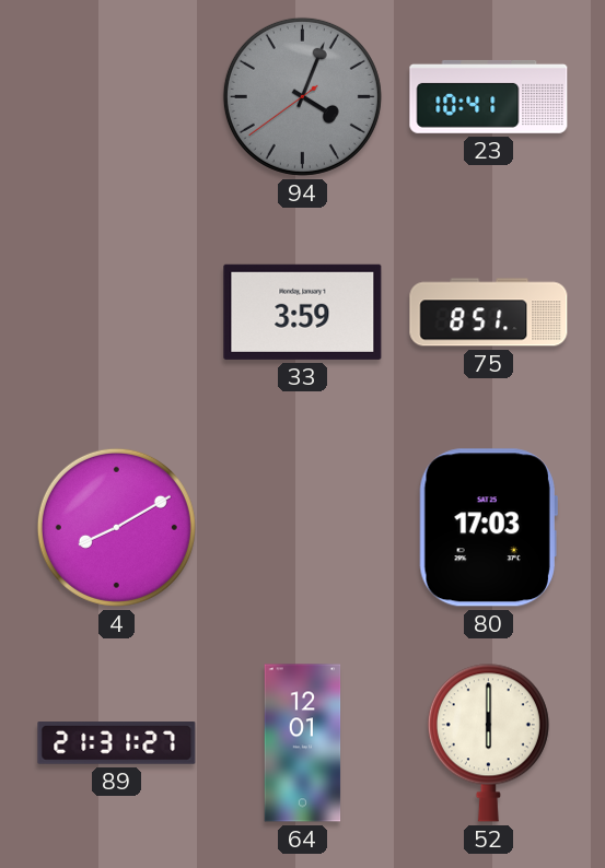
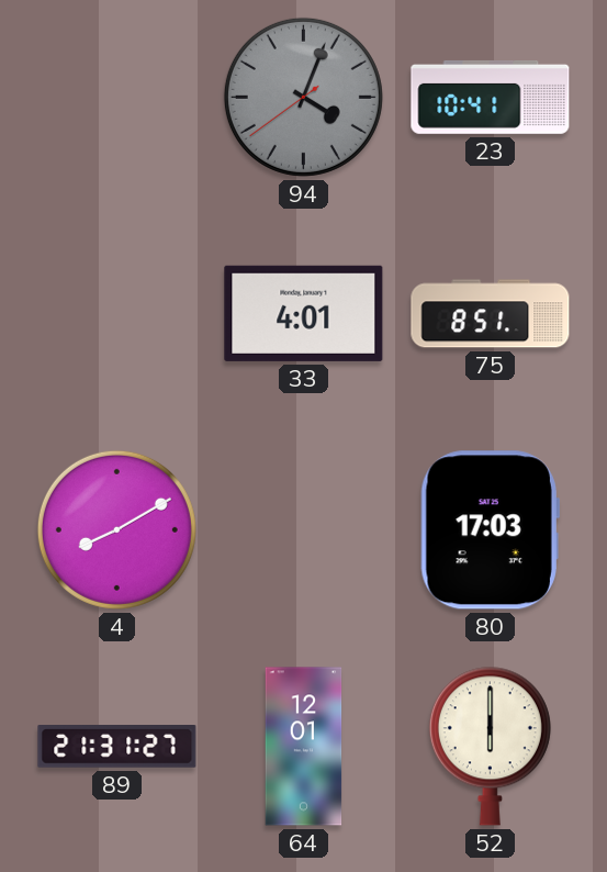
33: 3:59 -> 4:01 (304, 313)
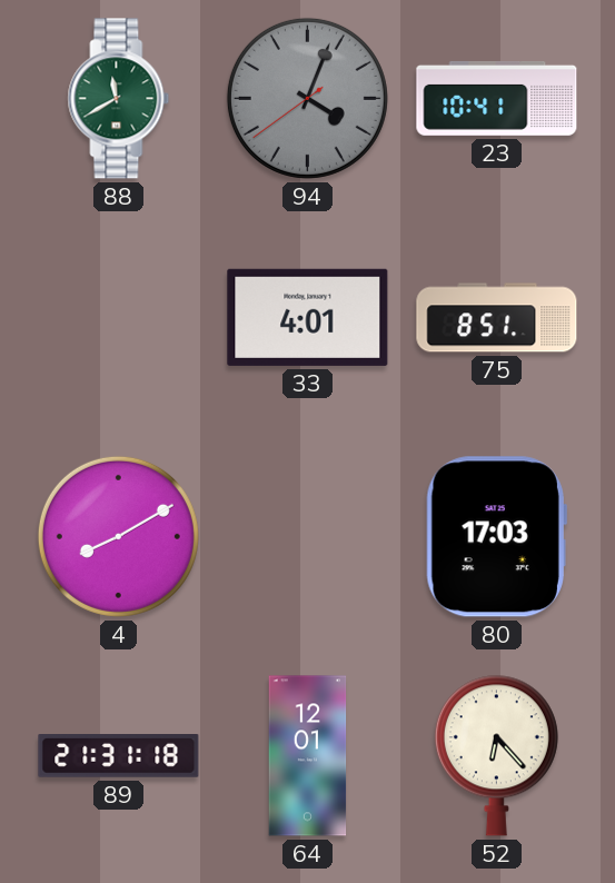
88: none -> 11:40 (119, 99)
89: 21:31:27 -> 21:31:18 (119, 756)
52: 6:00 -> 6:23 (496, 755)
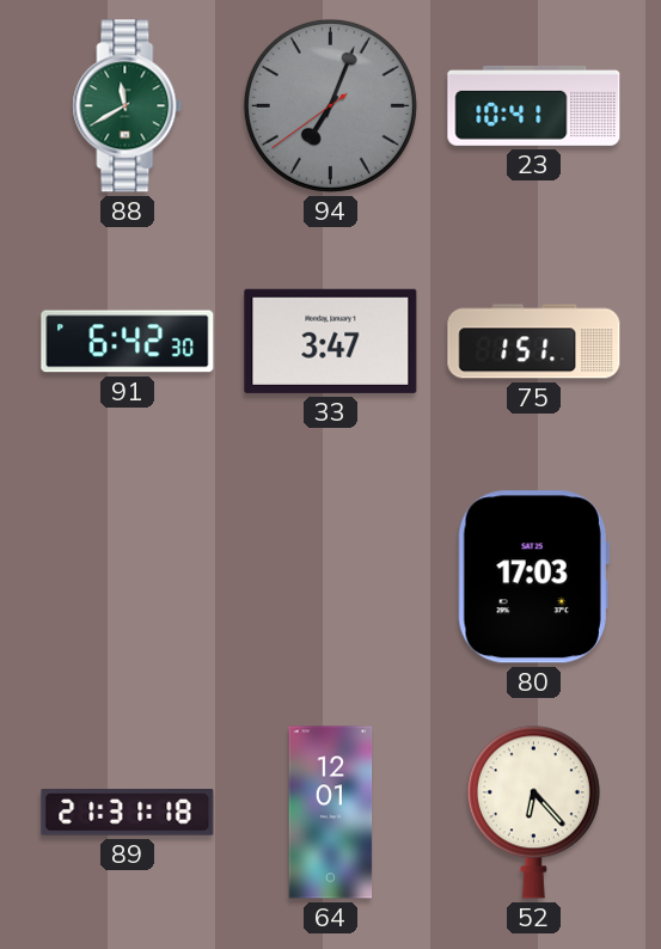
94: 4:03 -> 7:03 (330, 105)
91: none -> 6:42 (128, 342)
33: 4:01 -> 3:47 (331, 341)
75: 8:51 -> 1:51 (534, 342)
4: 8:10 -> none (118, 536)
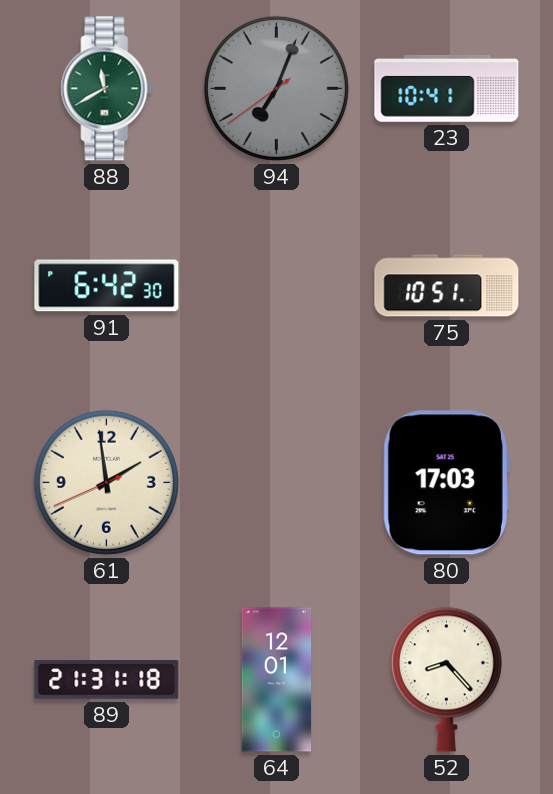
33: 3:47 -> none (331, 341)
75: 1:51 -> 10:51 (447, 286)
61: none -> 1:58 (106, 482)
52: 6:23 -> 8:23 (446, 679)
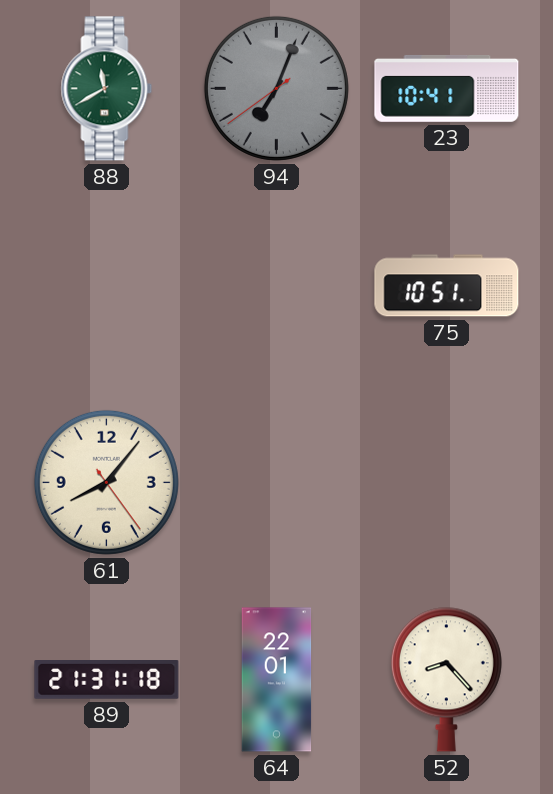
91: 6:42 -> none (107, 286)
61: 1:58 -> 8:06 (106, 482)
80: 17:03 -> none (446, 483)
64: 12:01 -> 22:01 (277, 680)
